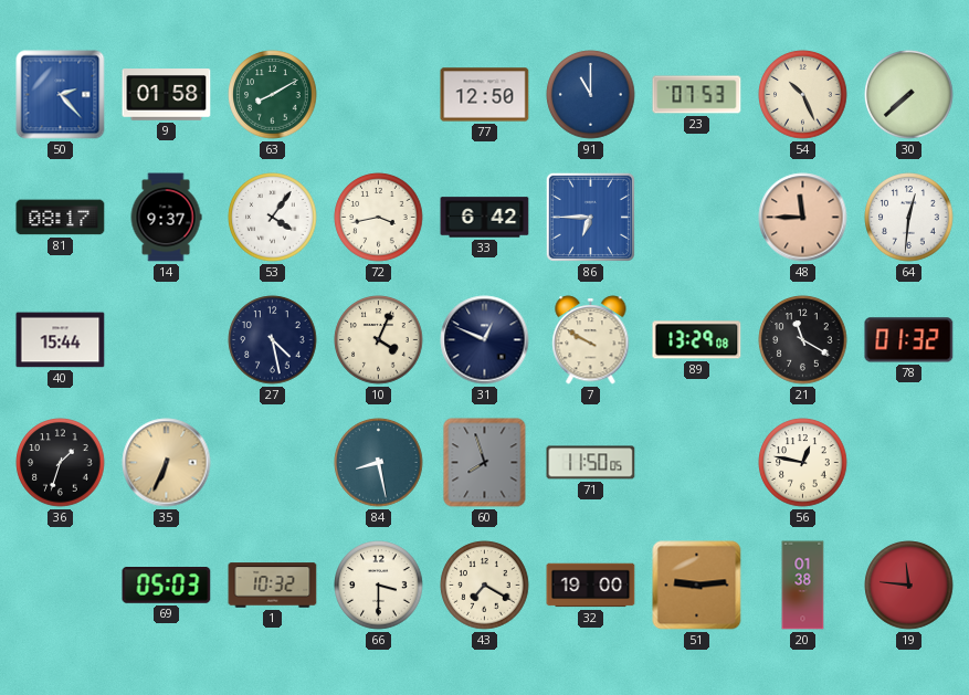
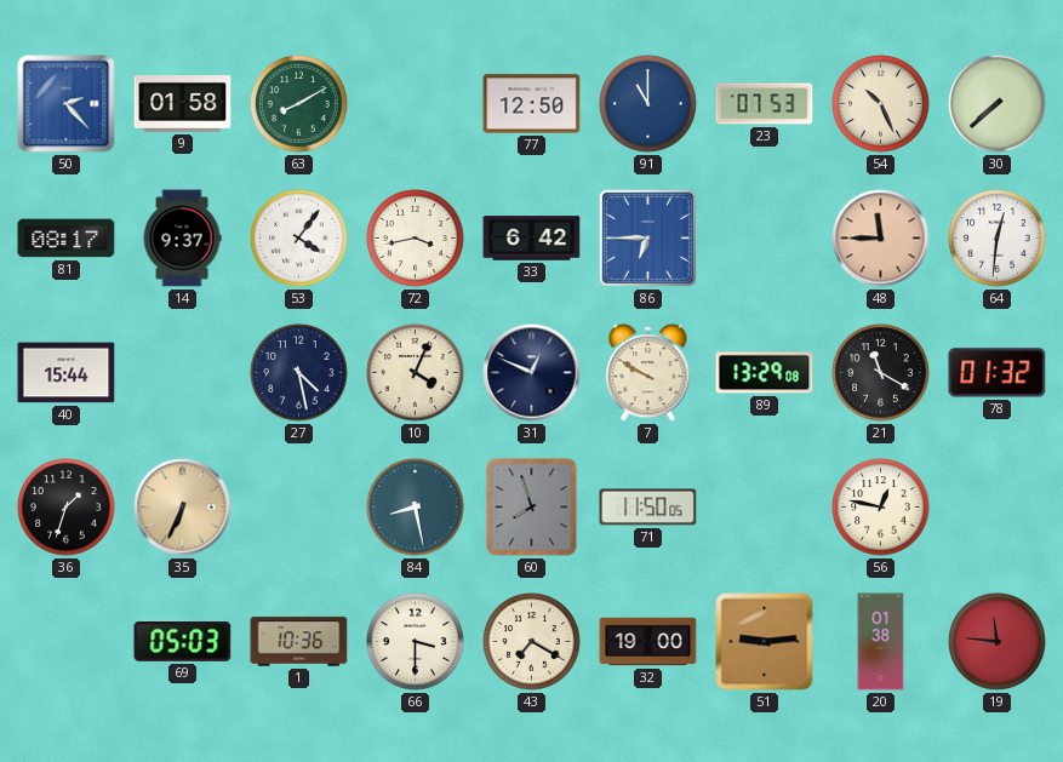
1: 10:32 -> 10:36 (299, 642)
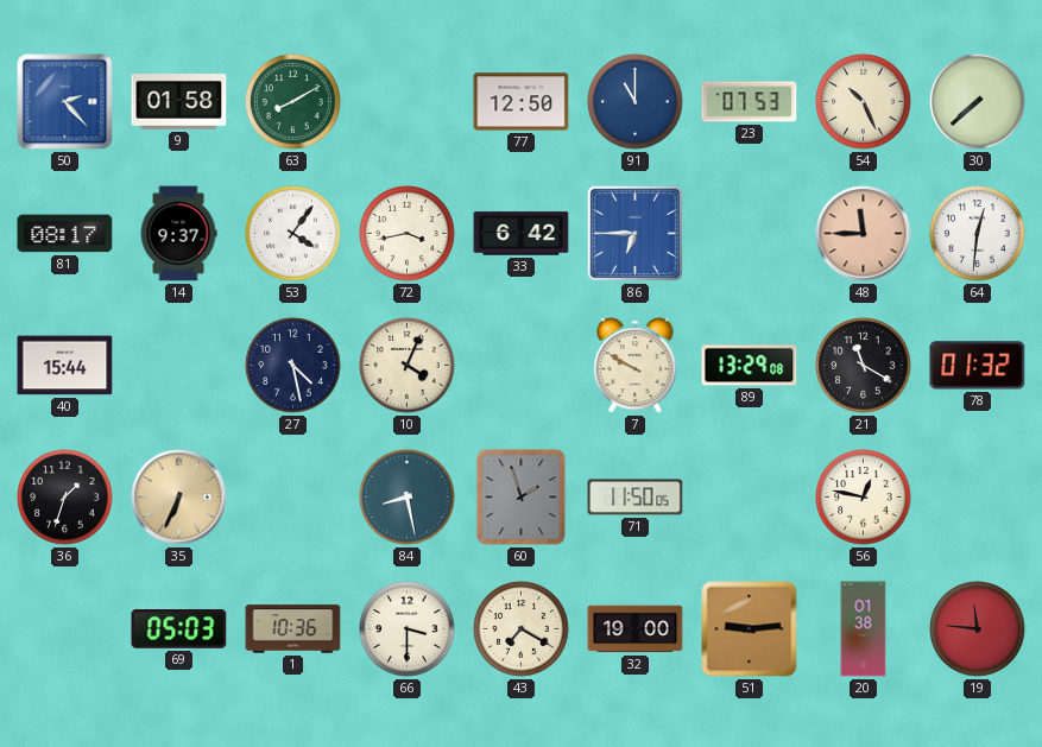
31: 12:49 -> none (532, 373)
60: 7:57 -> 1:57 (522, 498)
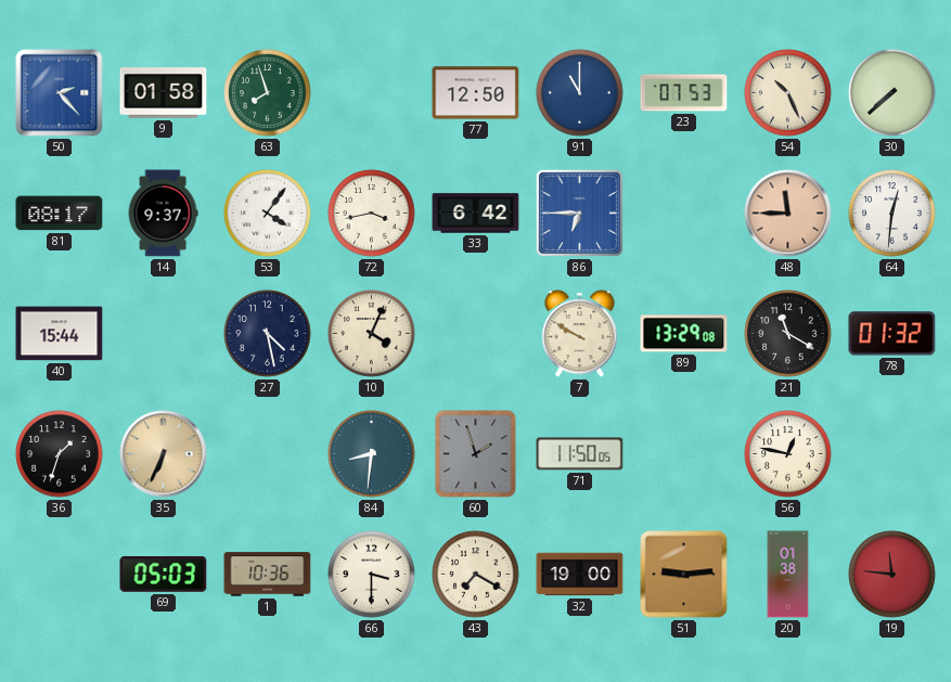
63: 8:10 -> 7:57 (268, 93)
84: 8:28 -> 8:31 (372, 454)
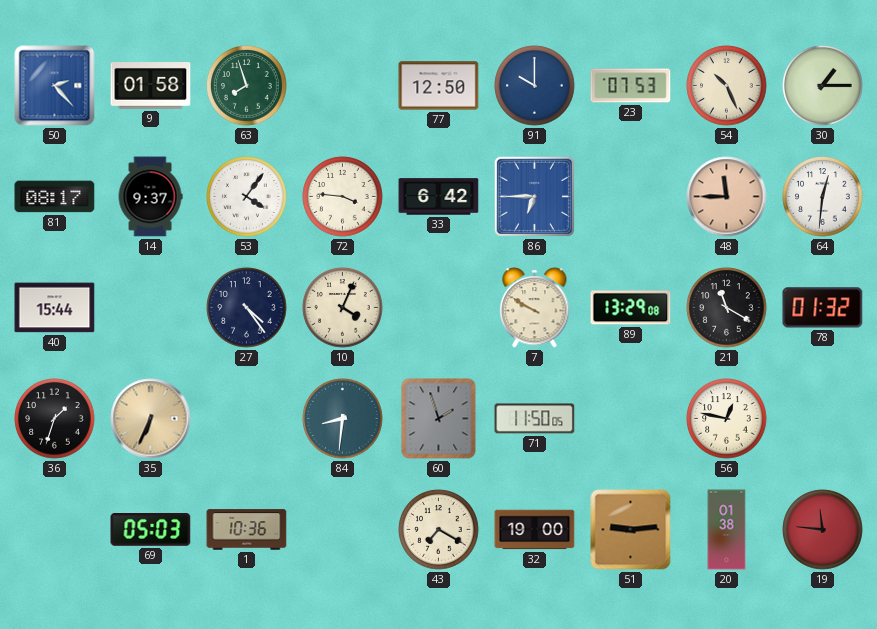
91: 11:00 -> 10:00 (535, 86)
30: 7:38 -> 1:15 (823, 86)
72: 3:43 -> 3:46 (343, 197)
27: 4:28 -> 4:24 (247, 308)
66: 3:30 -> none (372, 575)
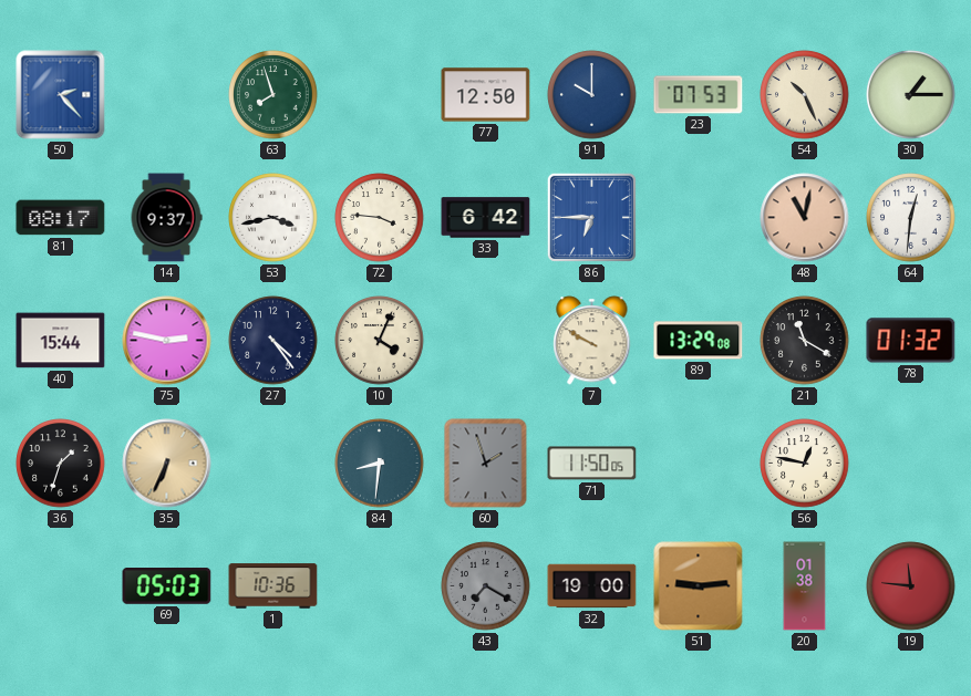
9: 01:58 -> none (151, 86)
53: 4:06 -> 3:43 (273, 218)
48: 11:45 -> 11:02 (805, 218)
75: none -> 2:47 (167, 341)
43 dial: cream -> grey (486, 586)
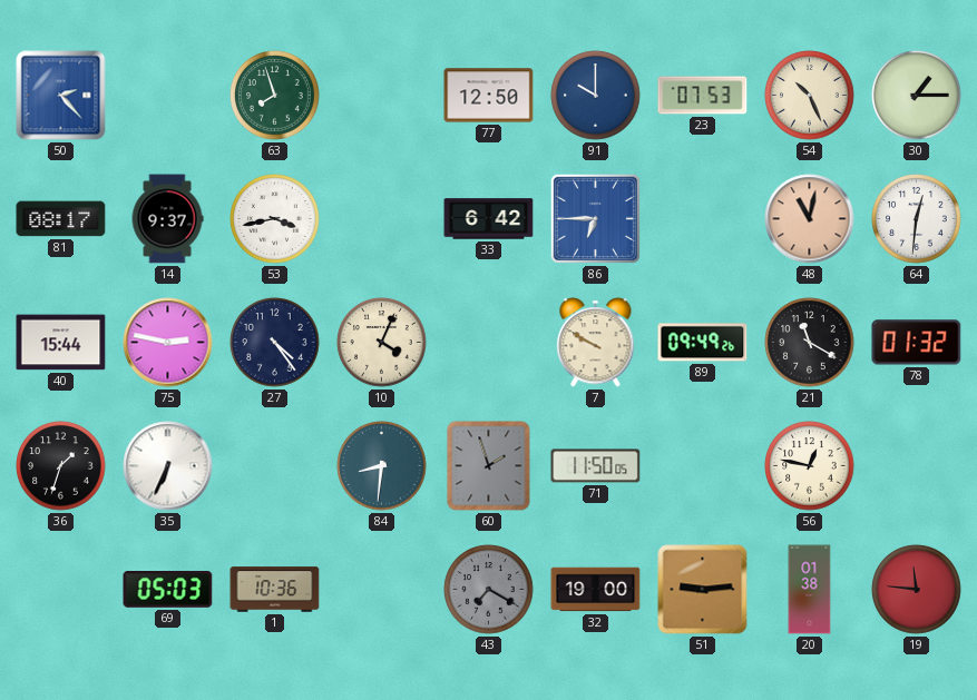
72: 3:46 -> none (380, 218)
89: 13:29 -> 09:49 (703, 343)
35 dial: champagne -> white (168, 466)
